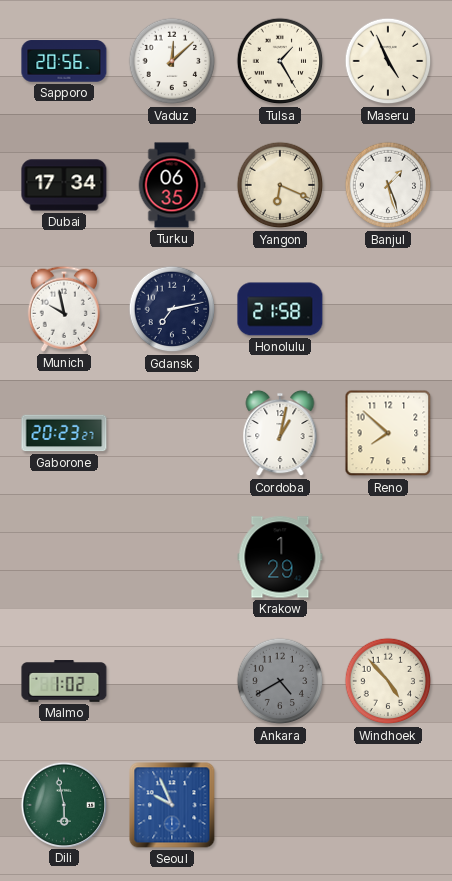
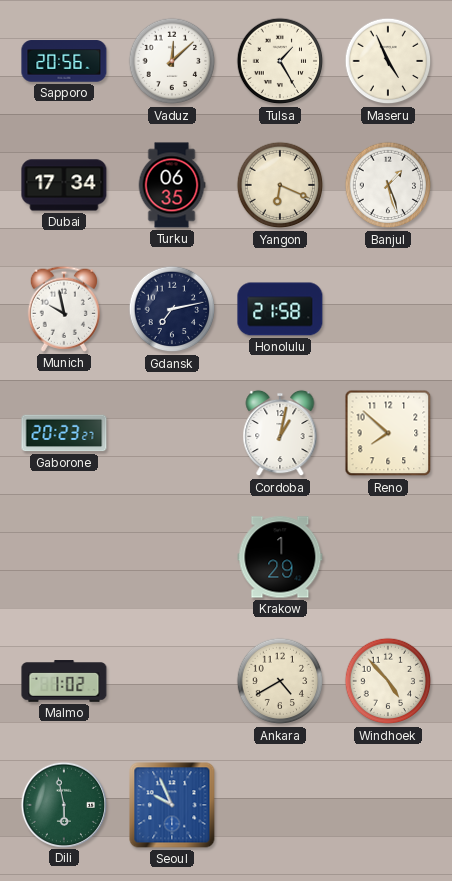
Ankara dial: grey -> cream (280, 681)
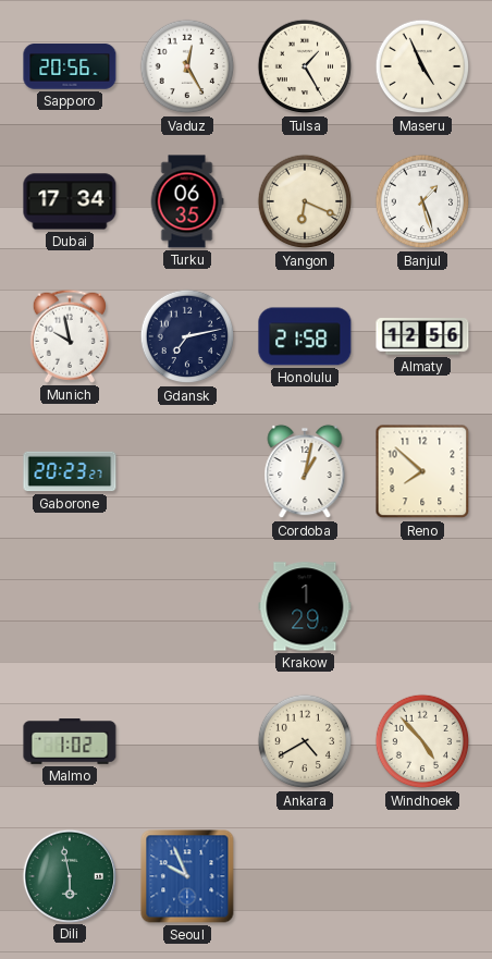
Vaduz: 12:08 -> 12:25 (187, 66)
Almaty: none -> 12:56 (422, 336)
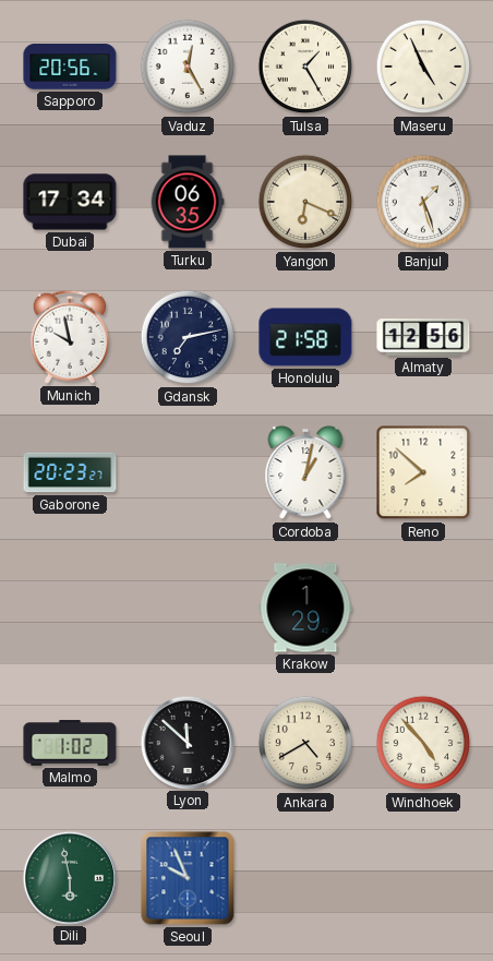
Lyon: none -> 11:52 (187, 742)
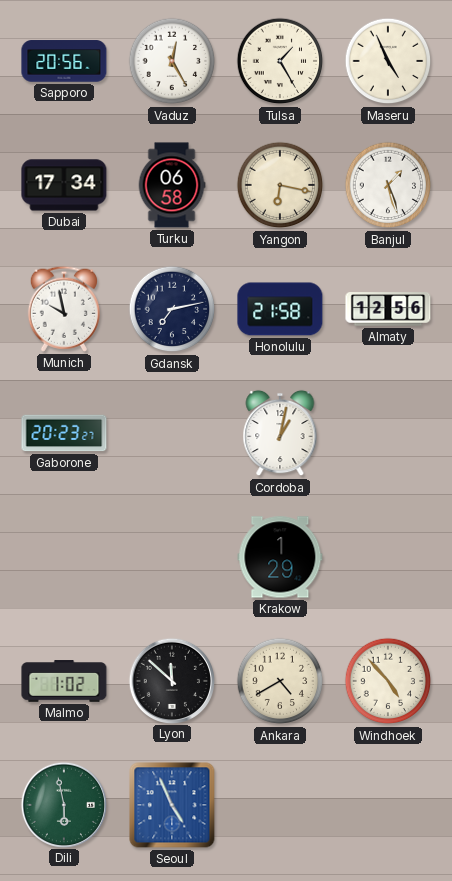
Turku: 06:35 -> 06:58 (172, 185)
Yangon: 6:19 -> 6:17 (280, 185)
Reno: 7:52 -> none (423, 472)
Seoul: 9:56 -> 4:56 (172, 805)
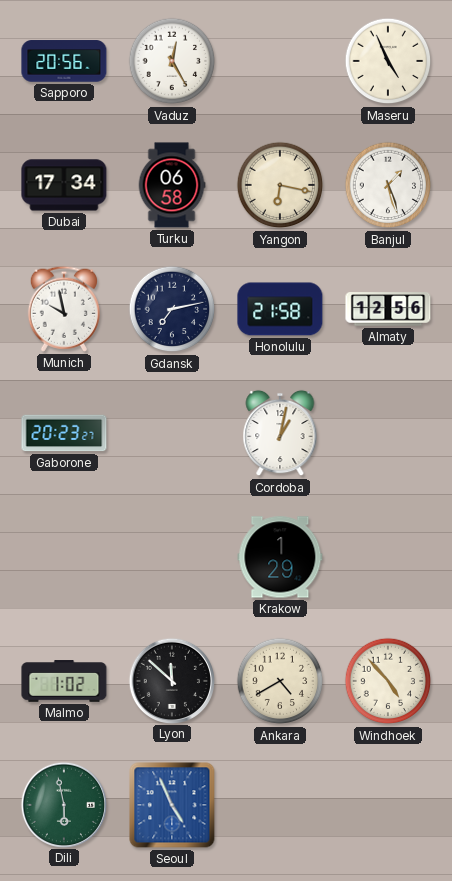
Tulsa: 1:25 -> none (280, 61)
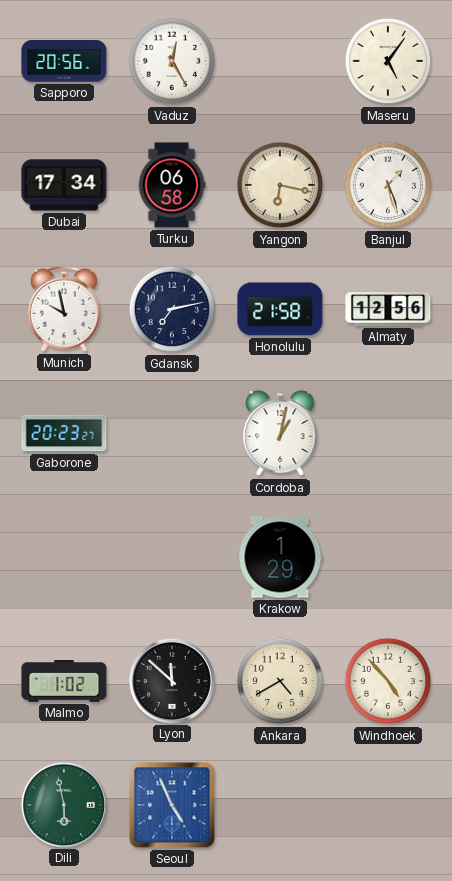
Maseru: 4:56 -> 5:06 (388, 61)
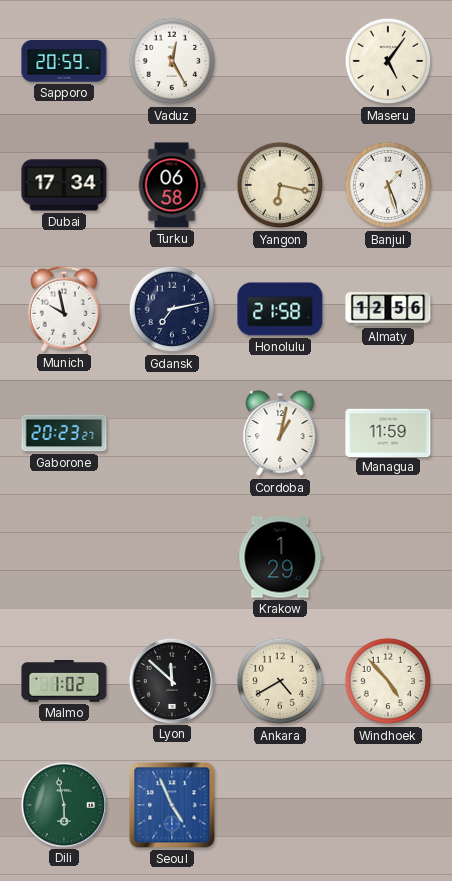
Sapporo: 20:56 -> 20:59 (64, 61)
Managua: none -> 11:59 (388, 432)
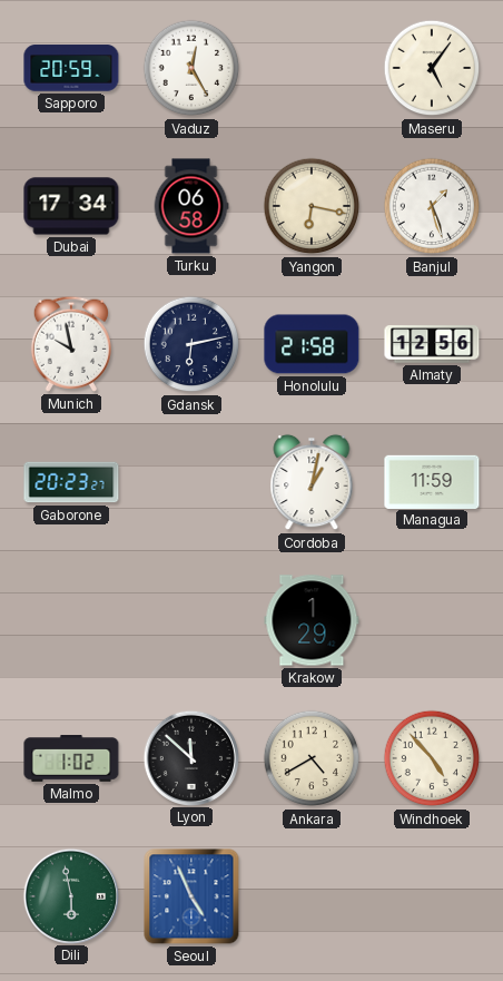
Gdansk: 7:13 -> 6:13 (191, 344)
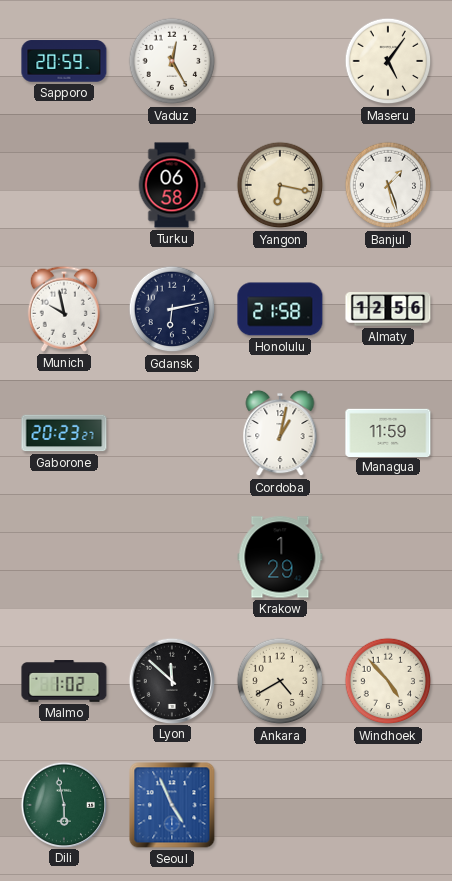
Dubai: 17:34 -> none (71, 206)
